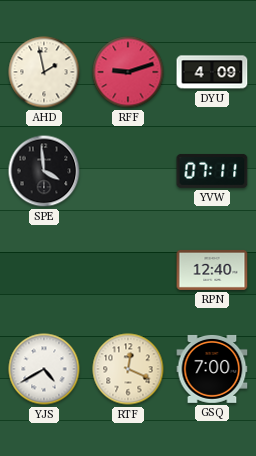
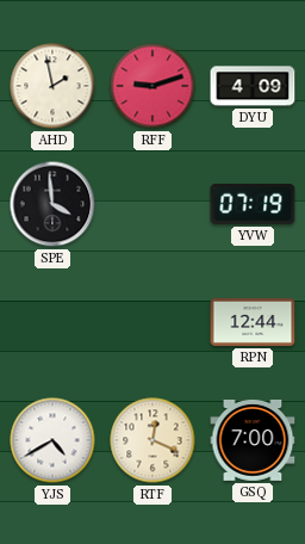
YVW: 07:11 -> 07:19 (253, 204)
RPN: 12:40 -> 12:44 (253, 322)
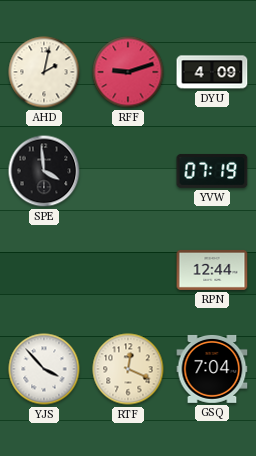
AHD: 1:58 -> 2:02 (44, 72)
YJS: 4:40 -> 3:53 (44, 369)
GSQ: 7:00 -> 7:04 (212, 369)
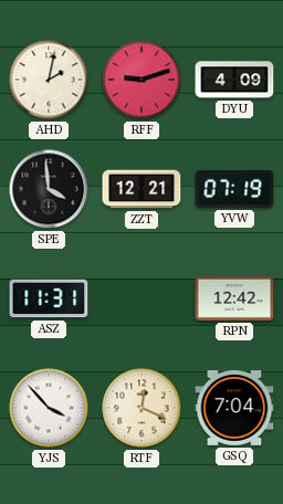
ZZT: none -> 12:21 (141, 189)
ASZ: none -> 11:31 (49, 298)
RPN: 12:44 -> 12:42 (234, 298)
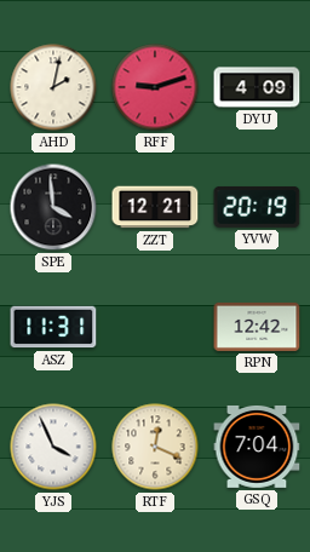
YVW: 07:19 -> 20:19 (257, 207)
YJS: 3:53 -> 3:56 (53, 447)
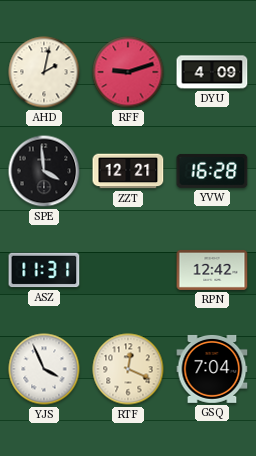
YVW: 20:19 -> 16:28 (212, 171)
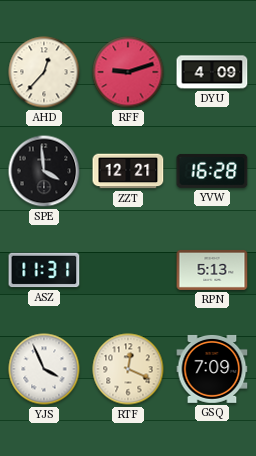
AHD: 2:02 -> 12:37 (44, 72)
RPN: 12:42 -> 5:13 (212, 270)
GSQ: 7:04 -> 7:09 (212, 369)
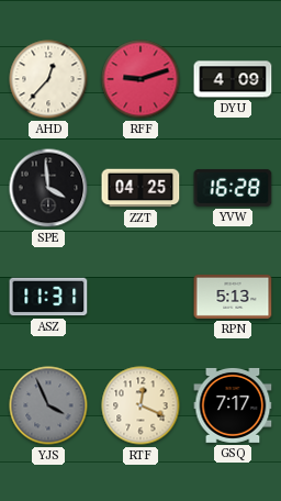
ZZT: 12:21 -> 04:25 (140, 188)
YJS dial: white -> grey (48, 405)
GSQ: 7:09 -> 7:17 (233, 405)
